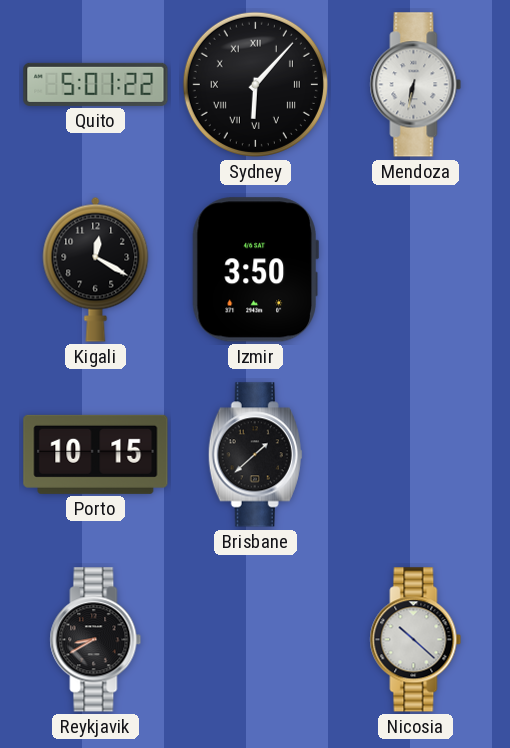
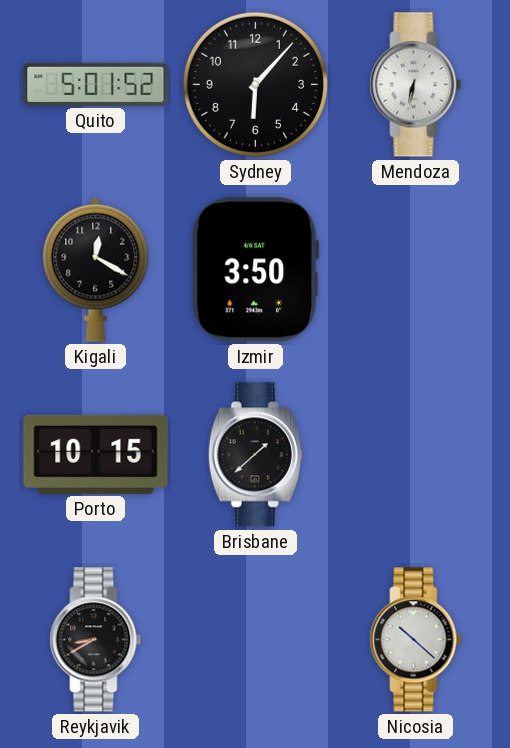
Quito: 5:01:22 -> 5:01:52 (96, 84)
Sydney numerals: Roman -> Arabic (255, 84)
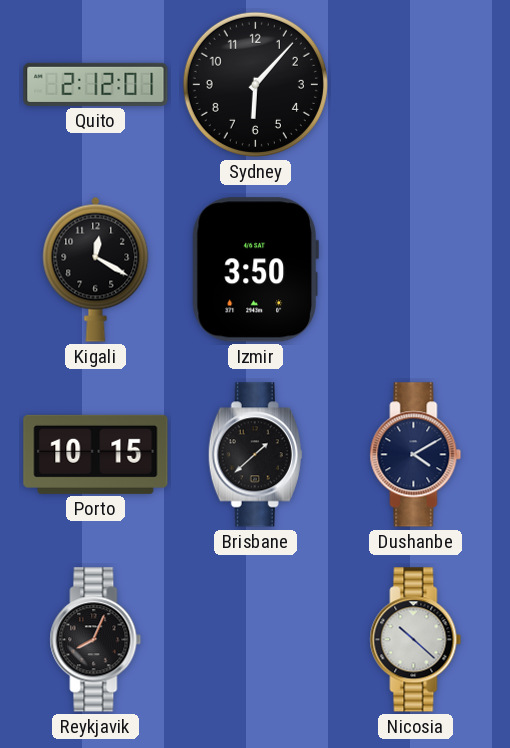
Quito: 5:01 -> 2:12 (96, 84)
Mendoza: 6:32 -> none (416, 85)
Dushanbe: none -> 4:10 (416, 455)
Reykjavik: 8:40 -> 8:04 (96, 640)
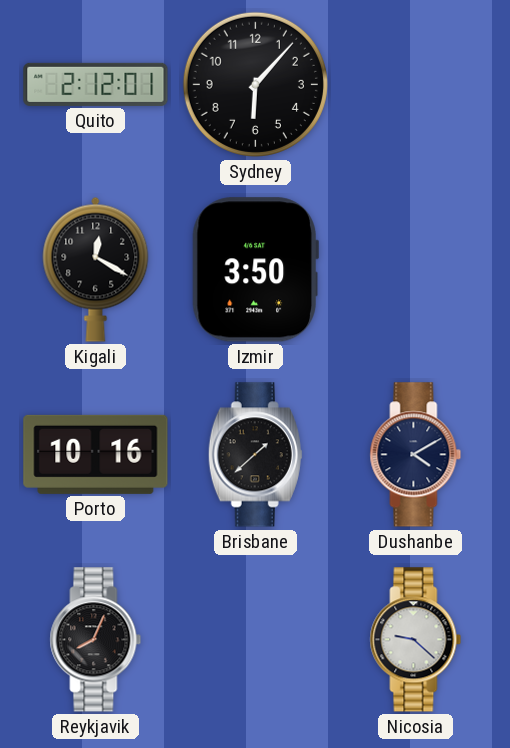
Porto: 10:15 -> 10:16 (96, 454)
Nicosia: 10:22 -> 9:22 (416, 640)
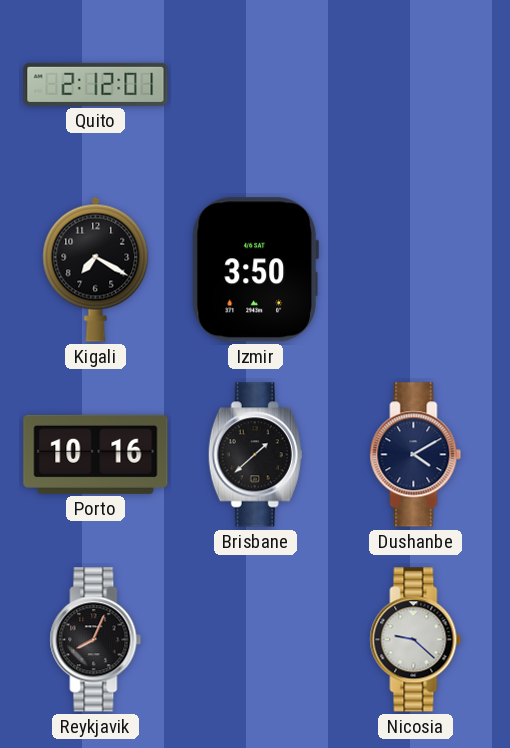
Sydney: 6:07 -> none (255, 84)
Kigali: 12:20 -> 7:20 (96, 269)
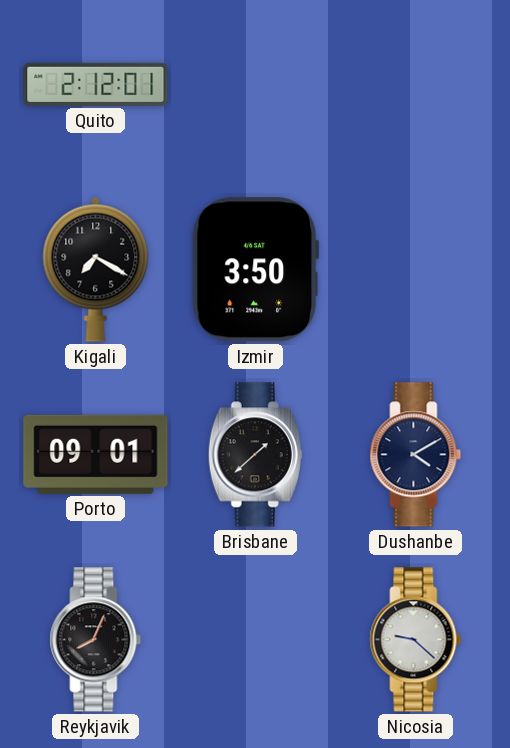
Porto: 10:16 -> 09:01 (96, 454)
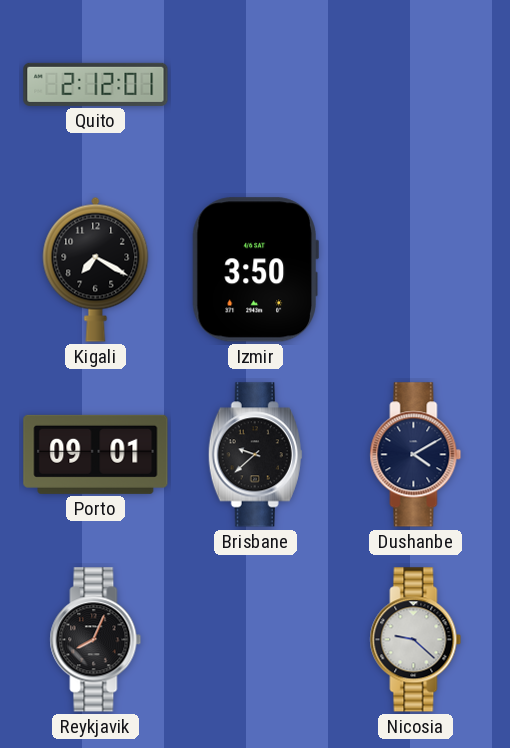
Brisbane: 1:38 -> 9:38 (255, 455)
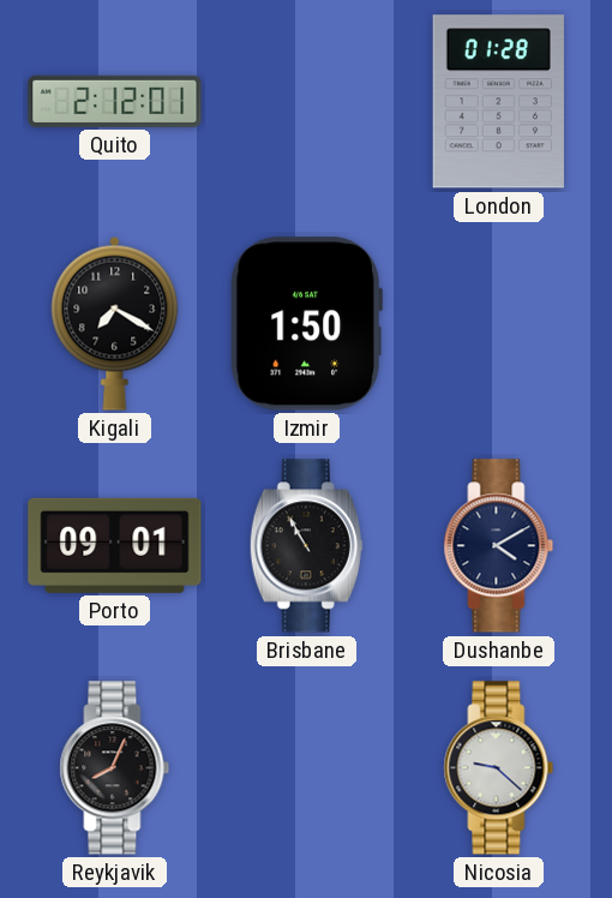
London: none -> 01:28 (498, 102)
Izmir: 3:50 -> 1:50 (306, 324)
Brisbane: 9:38 -> 10:55 (306, 546)
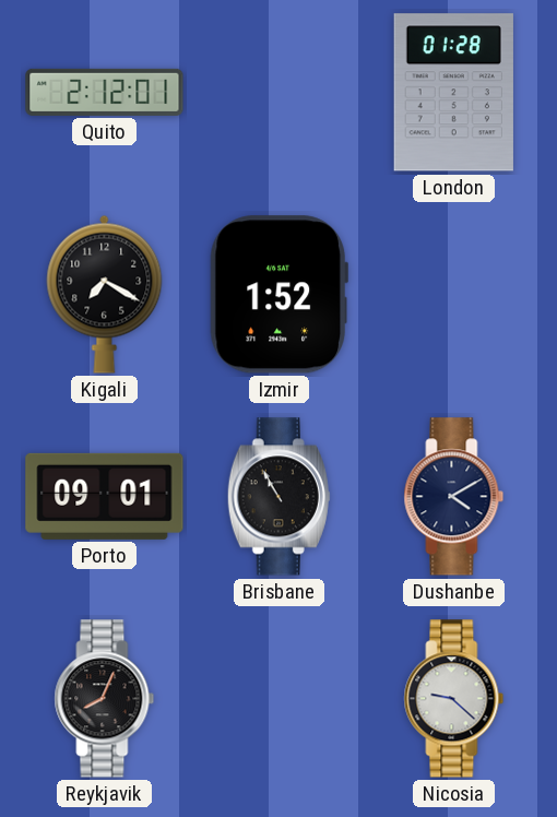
Izmir: 1:50 -> 1:52 (278, 295)
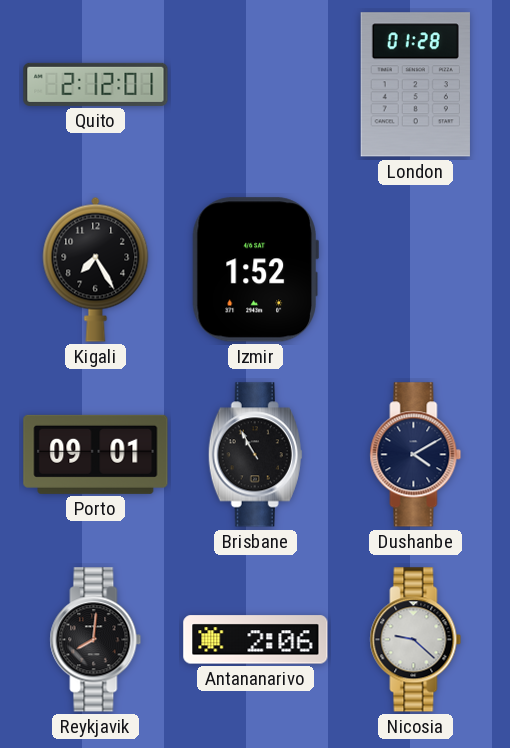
Kigali: 7:20 -> 7:25 (96, 269)
Reykjavik: 8:04 -> 8:01 (96, 640)
Antananarivo: none -> 2:06 (256, 640)
